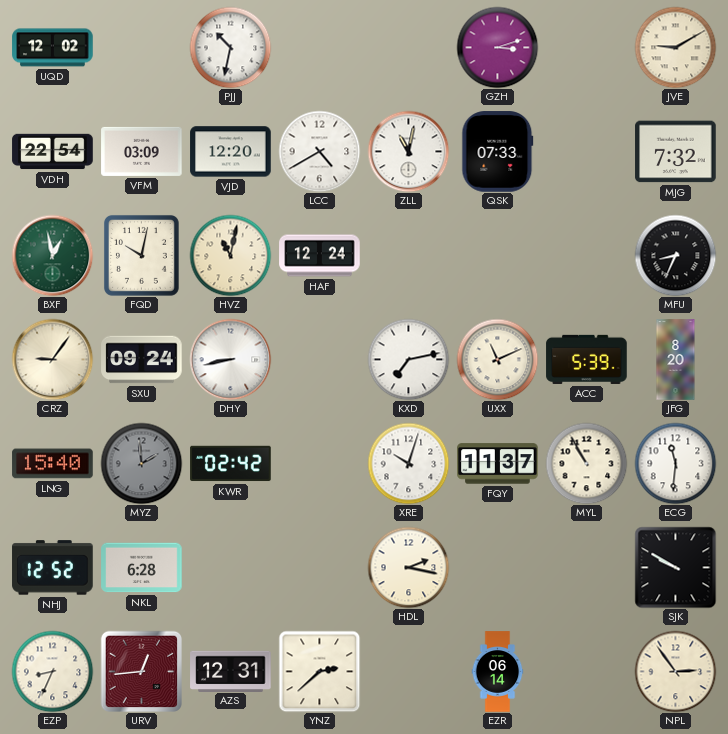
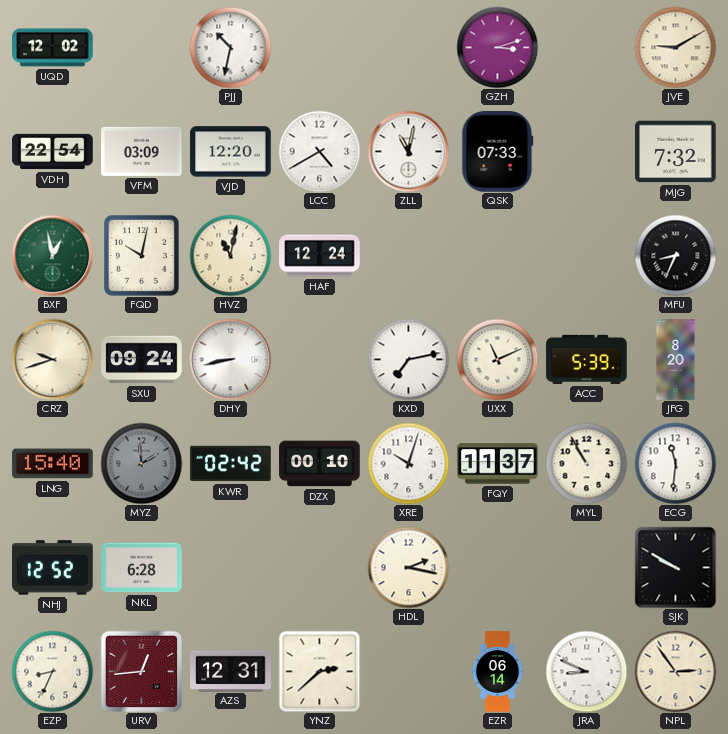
CRZ: 9:06 -> 9:42 (52, 359)
DZX: none -> 00:10 (320, 464)
JRA: none -> 8:49 (586, 671)
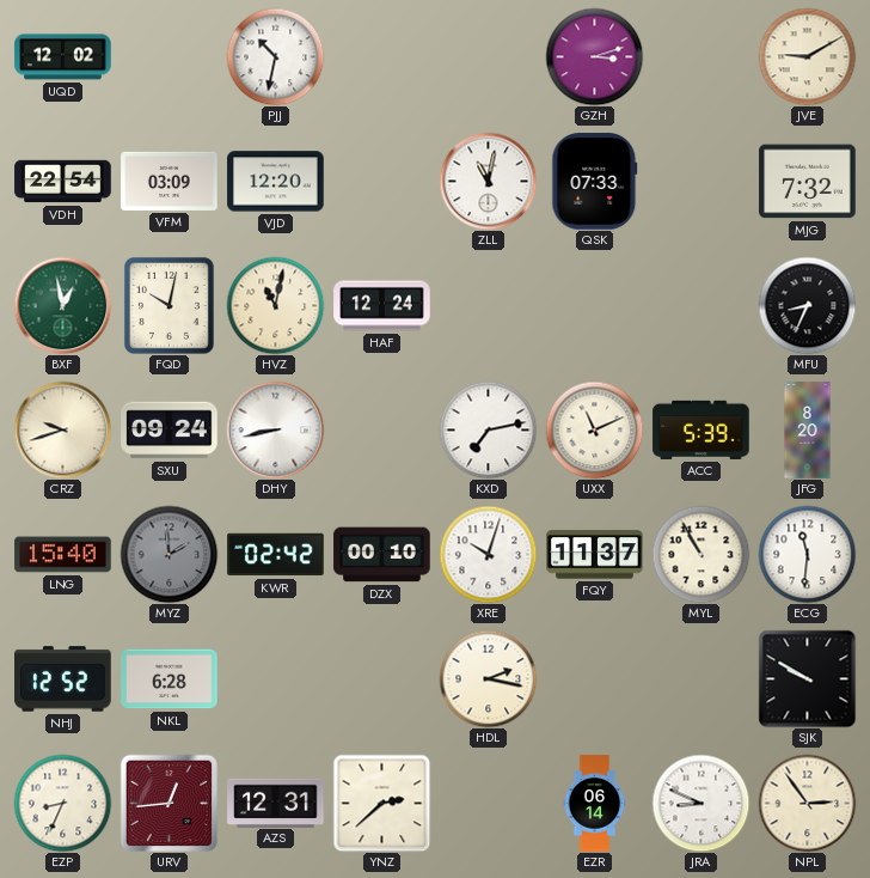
LCC: 4:40 -> none (319, 151)
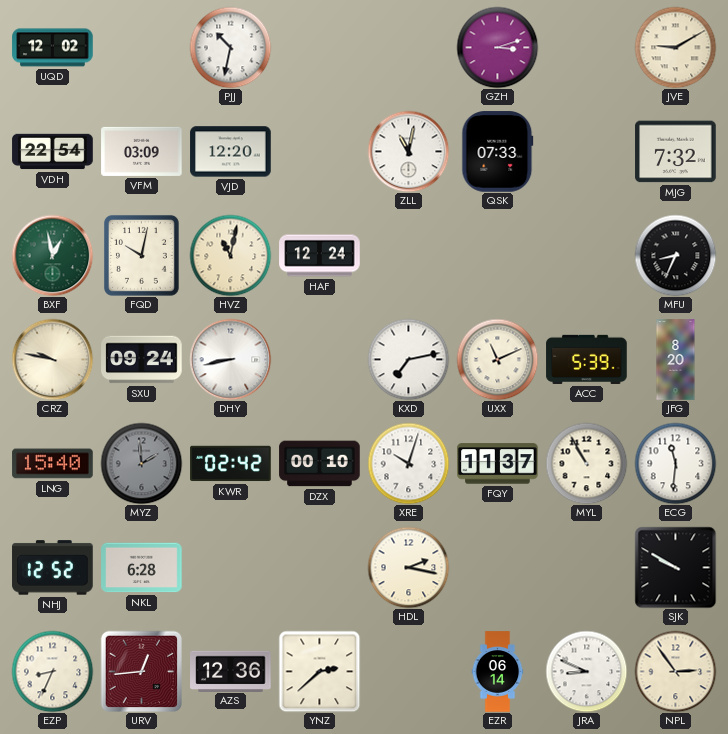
CRZ: 9:42 -> 9:47 (52, 359)
AZS: 12:31 -> 12:36 (231, 671)
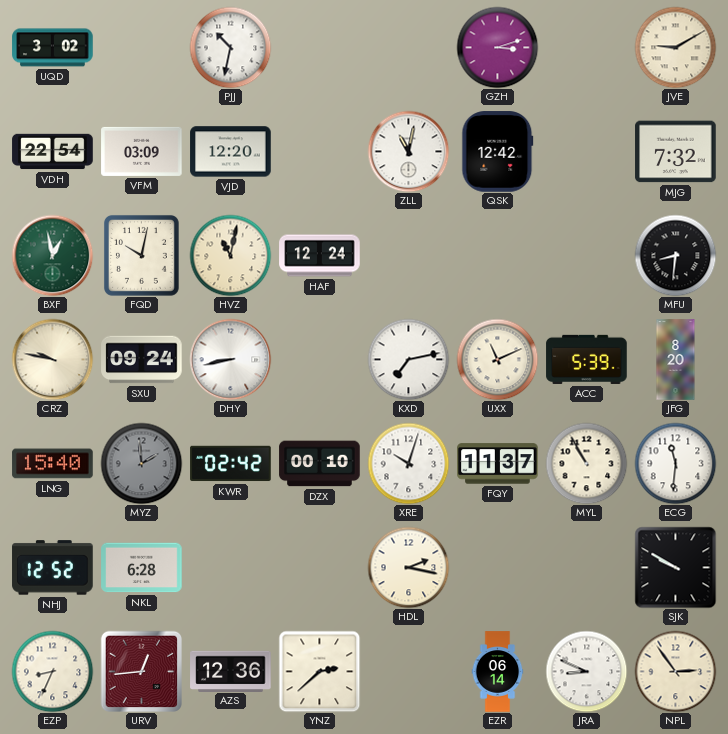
UQD: 12:02 -> 3:02 (53, 48)
QSK: 07:33 -> 12:42 (498, 152)
MFU: 8:34 -> 8:31 (675, 255)
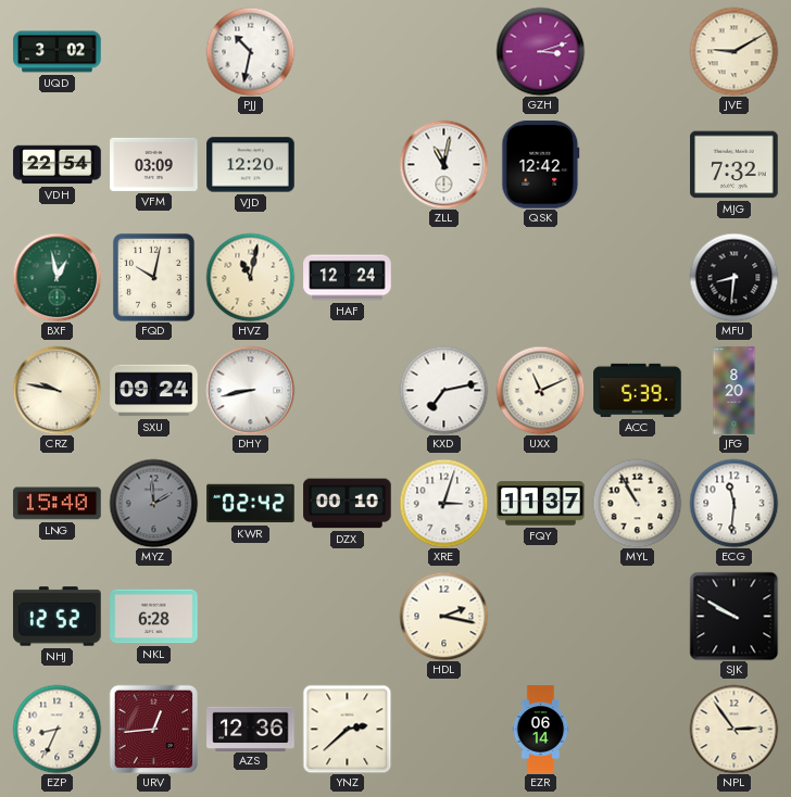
XRE: 10:03 -> 3:03 (443, 503)
JRA: 8:49 -> none (586, 671)
